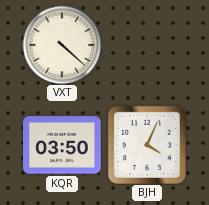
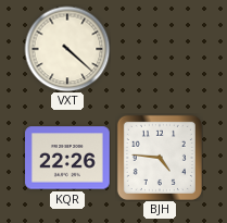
KQR: 03:50 -> 22:26 (67, 158)
BJH: 4:04 -> 4:46 (160, 158)
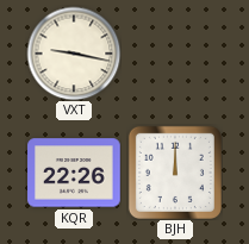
VXT: 4:22 -> 9:17 (74, 54)
BJH: 4:46 -> 12:00 (175, 173)
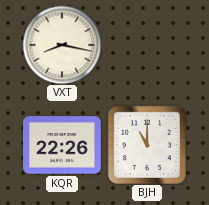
VXT: 9:17 -> 8:17 (62, 45)
BJH: 12:00 -> 11:00 (147, 145)
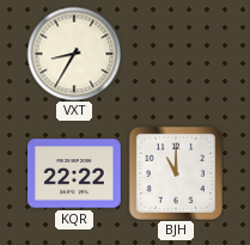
VXT: 8:17 -> 8:35 (74, 54)
KQR: 22:26 -> 22:22 (74, 173)
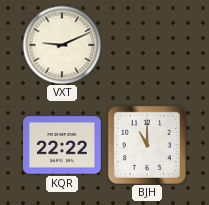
VXT: 8:35 -> 9:11 (62, 45)
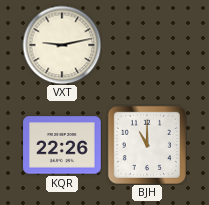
VXT: 9:11 -> 9:13 (62, 45)
KQR: 22:22 -> 22:26 (62, 145)
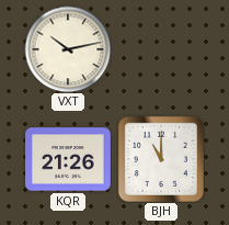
VXT: 9:13 -> 10:13 (68, 49)
KQR: 22:26 -> 21:26 (68, 159)
